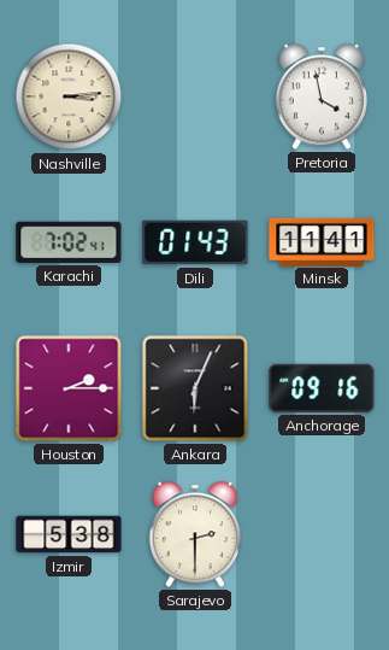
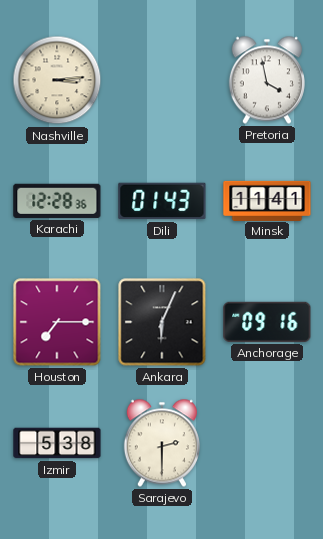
Karachi: 7:02 -> 12:28 (57, 201)
Houston: 2:15 -> 7:15 (57, 322)
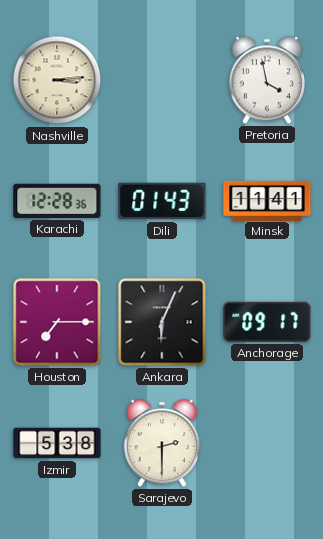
Anchorage: 09:16 -> 09:17 (267, 322)
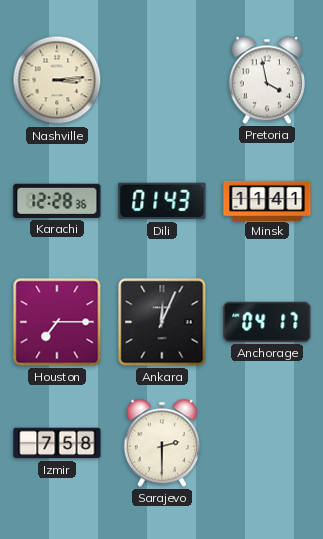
Ankara: 6:04 -> 12:04 (162, 322)
Anchorage: 09:17 -> 04:17 (267, 322)
Izmir: 5:38 -> 7:58 (57, 443)
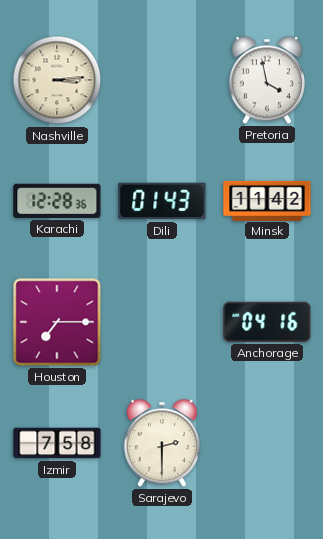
Minsk: 11:41 -> 11:42 (267, 200)
Ankara: 12:04 -> none (162, 322)
Anchorage: 04:17 -> 04:16 (267, 322)
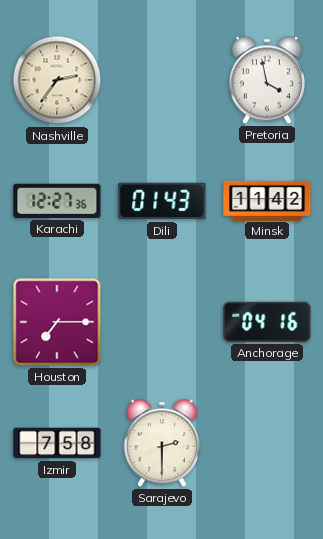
Nashville: 3:14 -> 2:36 (57, 80)
Karachi: 12:28 -> 12:27 (57, 201)
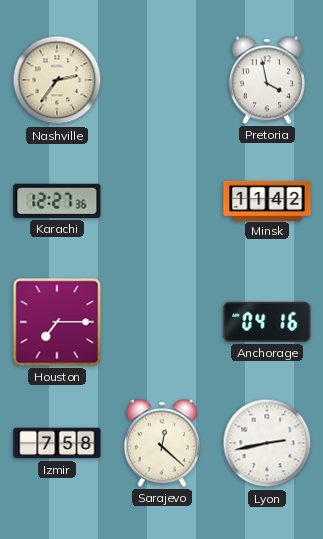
Dili: 01:43 -> none (162, 201)
Sarajevo: 2:30 -> 12:22 (162, 443)
Lyon: none -> 2:43 (267, 443)
